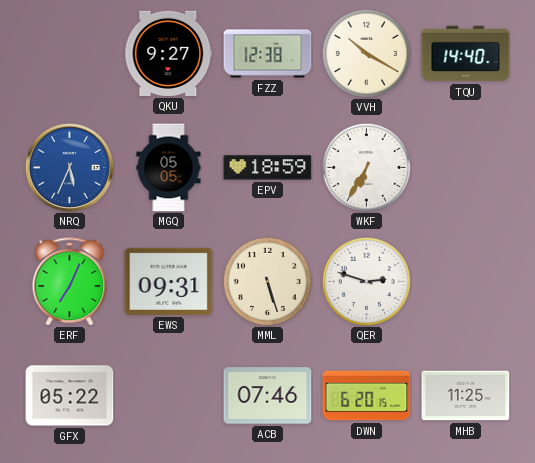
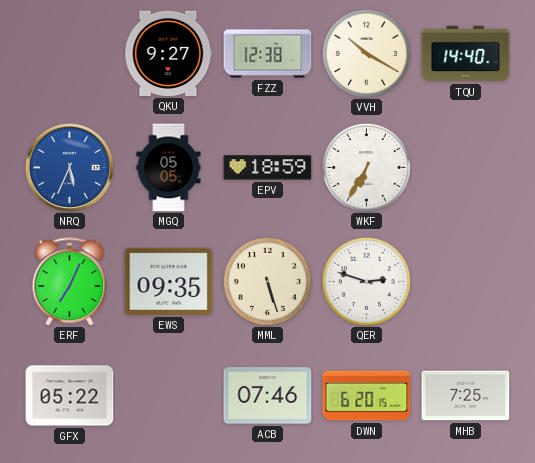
EWS: 09:31 -> 09:35 (169, 281)
MHB: 11:25 -> 7:25 (466, 396)
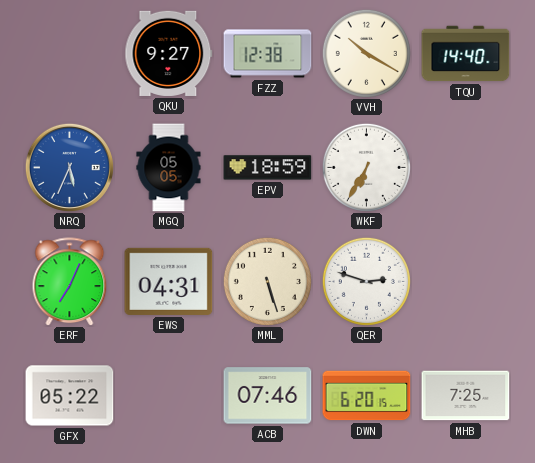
EWS: 09:35 -> 04:31 (169, 281)
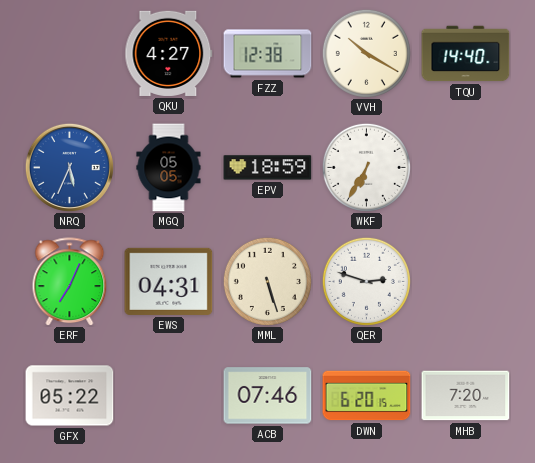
QKU: 9:27 -> 4:27 (169, 53)
MHB: 7:25 -> 7:20 (466, 396)
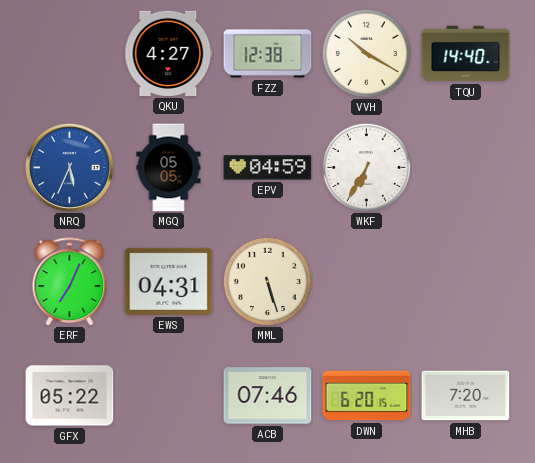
EPV: 18:59 -> 04:59 (268, 168)
QER: 2:48 -> none (366, 281)
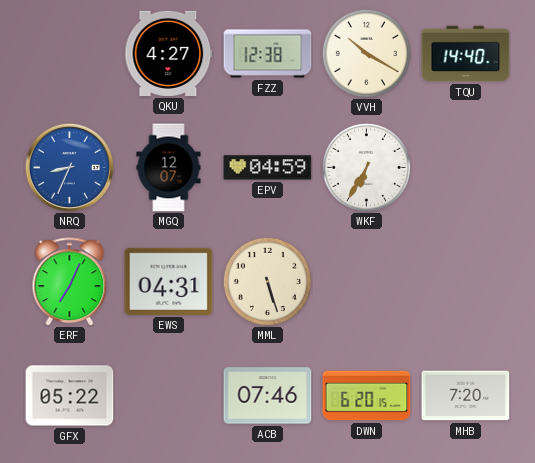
NRQ: 5:34 -> 8:34 (69, 167)
MGQ: 05:05 -> 12:07 (169, 168)
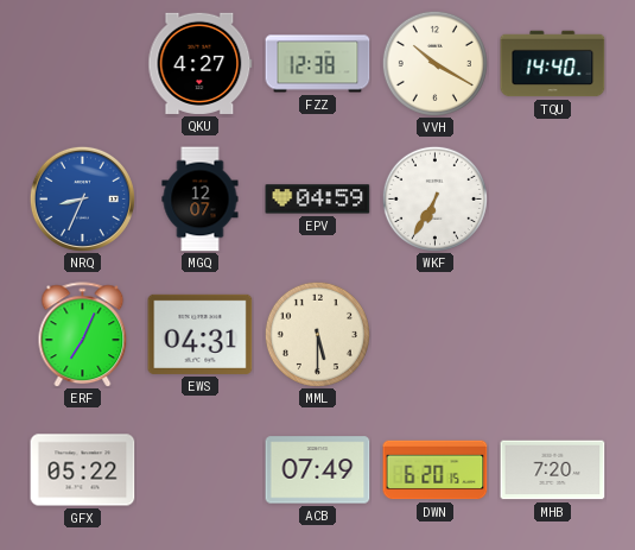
MML: 5:27 -> 5:30 (317, 334)
ACB: 07:46 -> 07:49 (318, 470)
